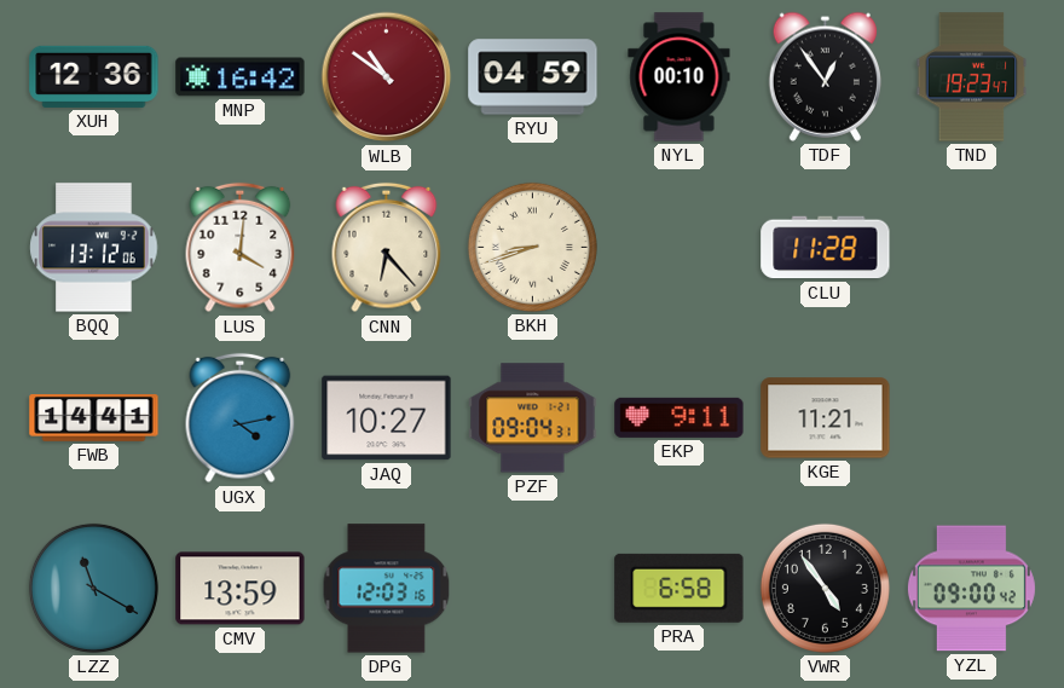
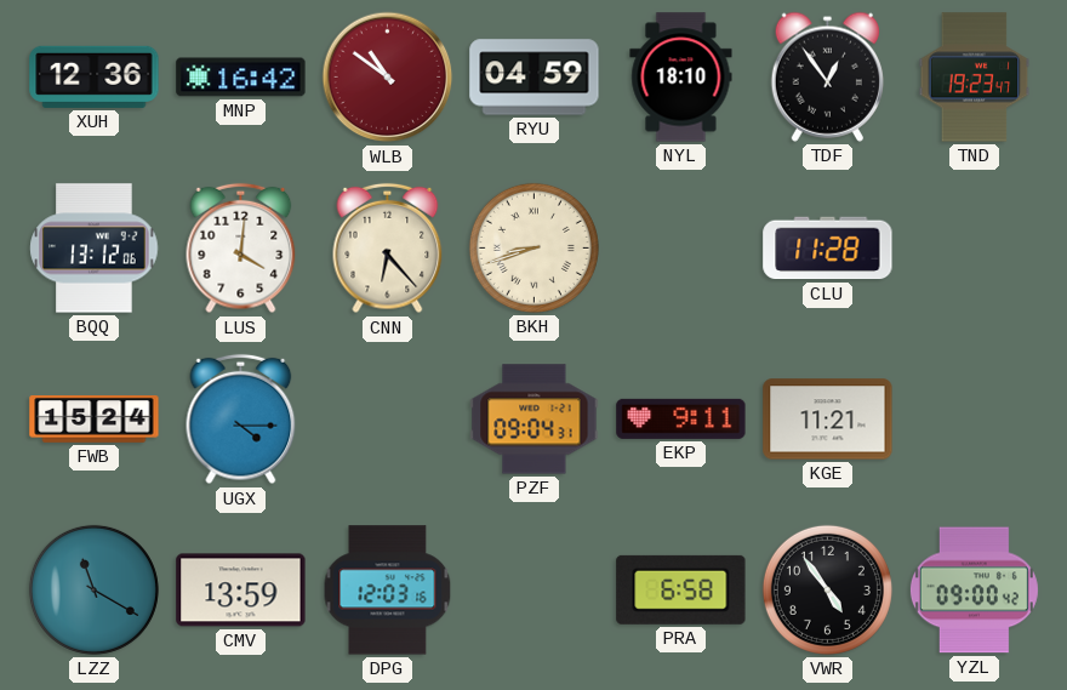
NYL: 00:10 -> 18:10 (681, 78)
FWB: 14:41 -> 15:24 (95, 420)
UGX: 4:13 -> 4:15 (241, 420)
JAQ: 10:27 -> none (387, 418)
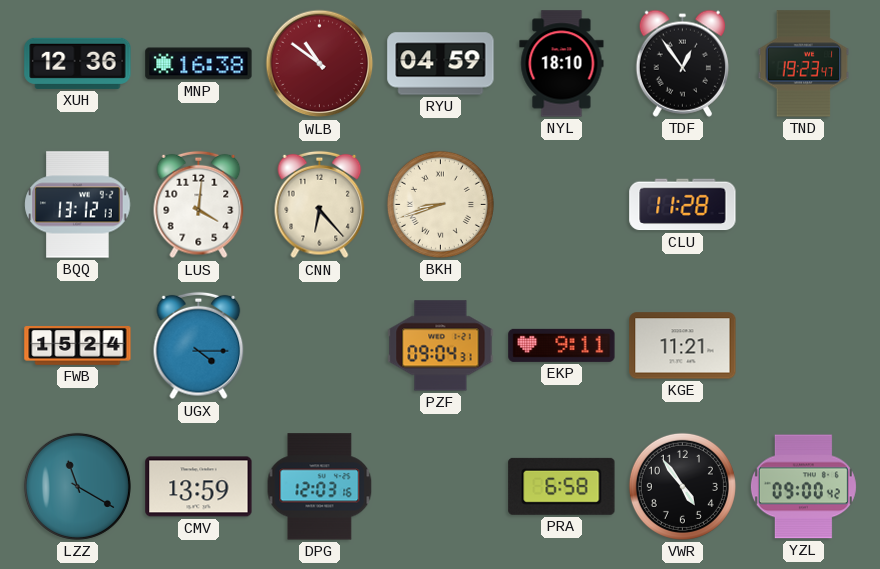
MNP: 16:42 -> 16:38 (199, 64)
BQQ: 13:12:06 -> 13:12:13 (78, 205)
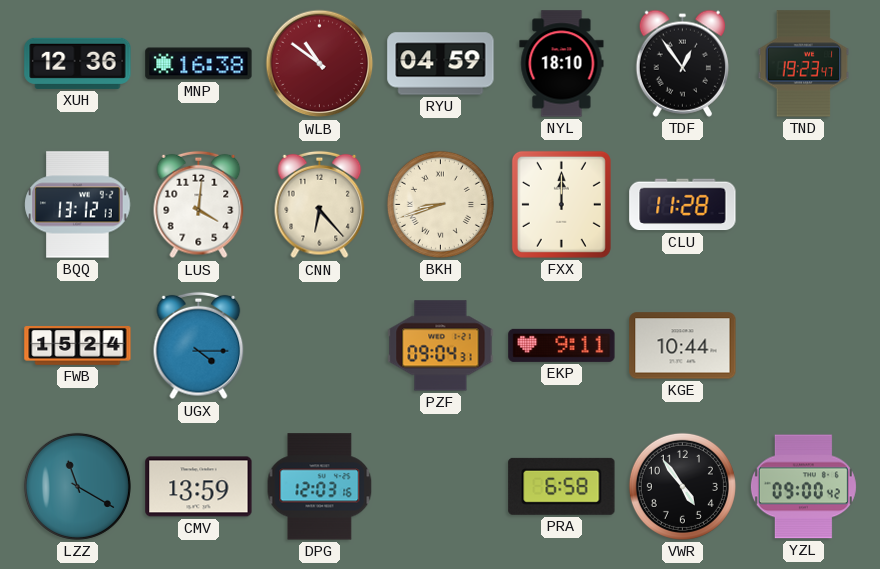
FXX: none -> 12:00 (561, 204)
KGE: 11:21 -> 10:44 (683, 346)
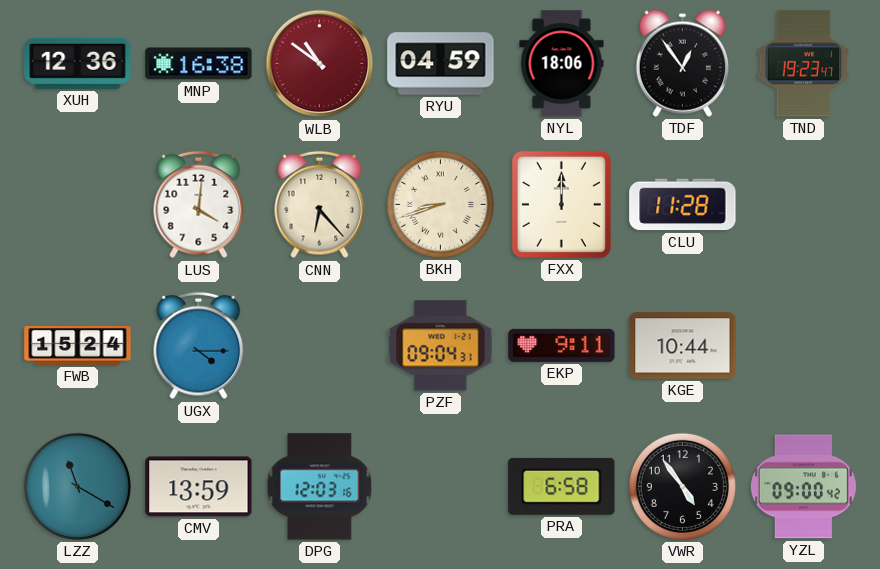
NYL: 18:10 -> 18:06 (562, 64)
BQQ: 13:12 -> none (78, 205)
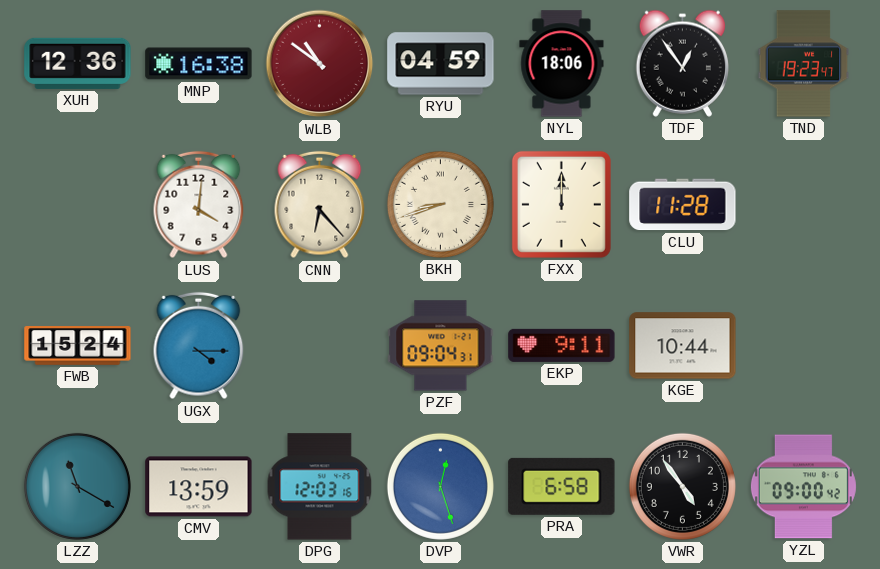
DVP: none -> 12:27 (440, 486)
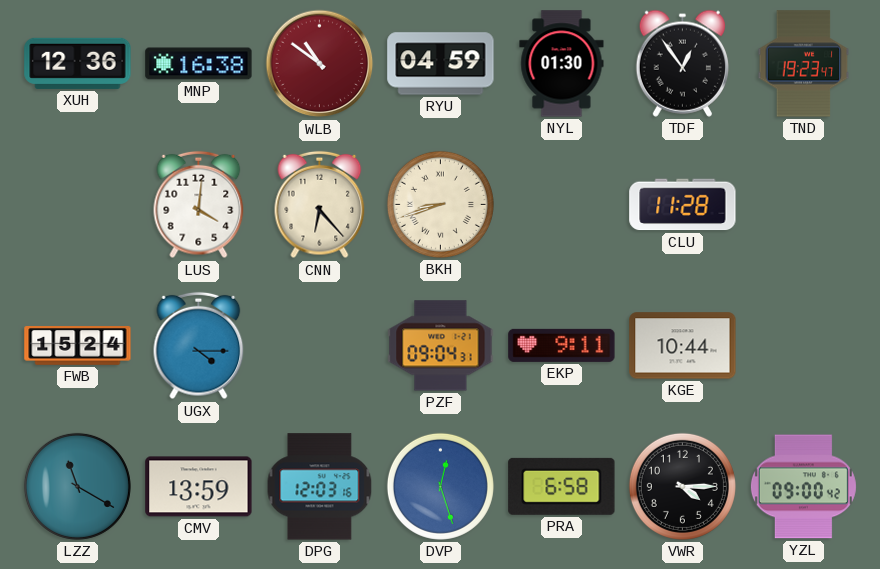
NYL: 18:06 -> 01:30 (562, 64)
FXX: 12:00 -> none (561, 204)
VWR: 4:54 -> 4:15 (682, 486)
